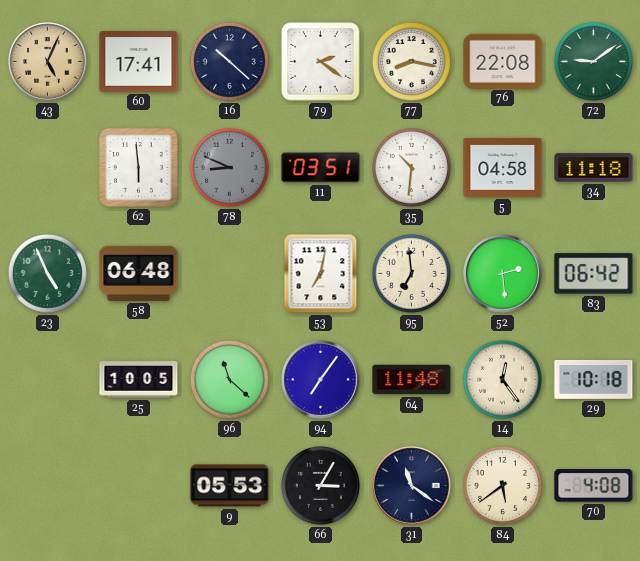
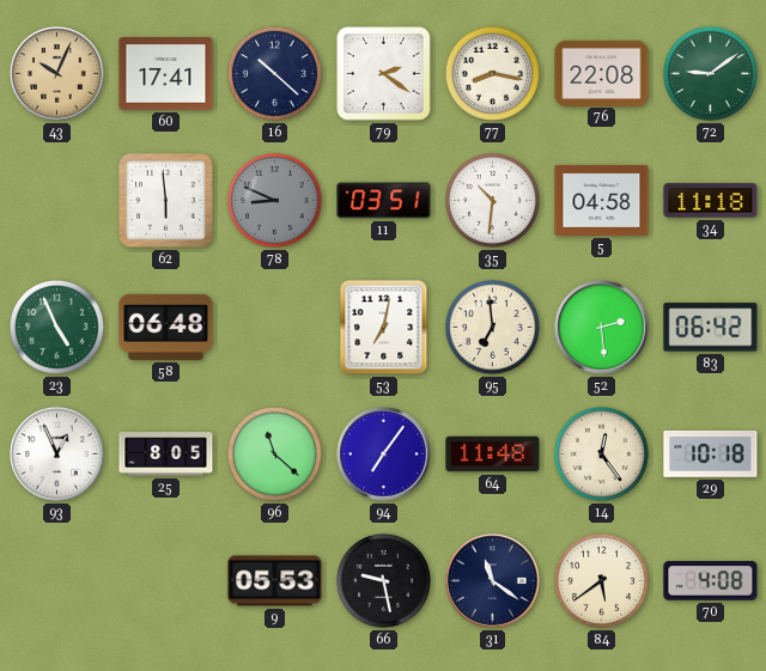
43: 5:04 -> 10:04 (57, 74)
93: none -> 12:56 (57, 455)
25: 10:05 -> 8:05 (166, 455)
66: 3:05 -> 9:28 (383, 580)
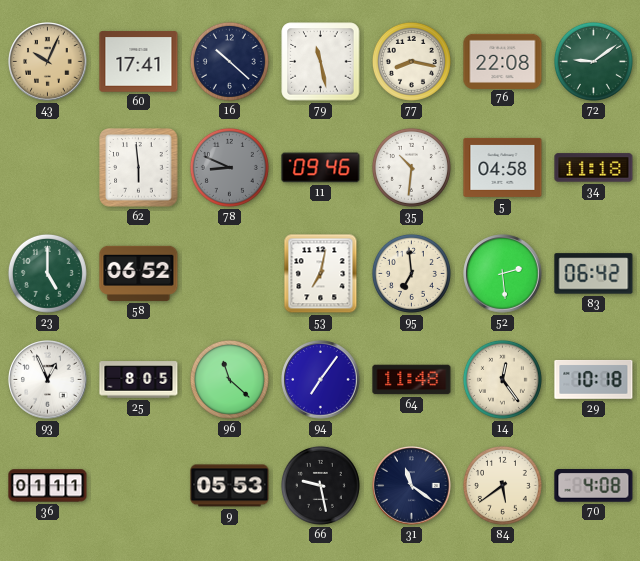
79: 2:21 -> 11:28 (321, 62)
11: 03:51 -> 09:46 (321, 168)
23: 4:56 -> 5:00 (47, 273)
58: 06:48 -> 06:52 (139, 273)
36: none -> 01:11 (48, 486)
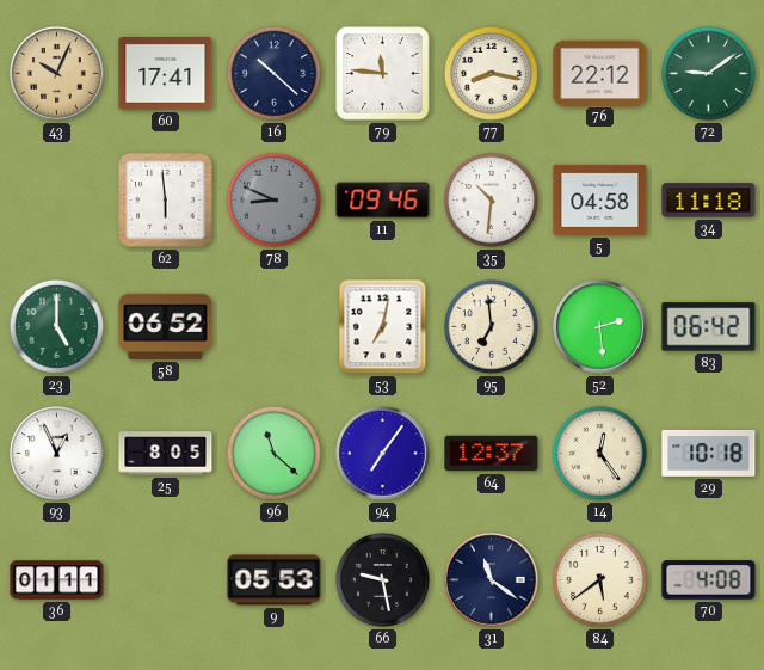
79: 11:28 -> 11:46 (383, 74)
76: 22:08 -> 22:12 (600, 73)
64: 11:48 -> 12:37 (492, 454)
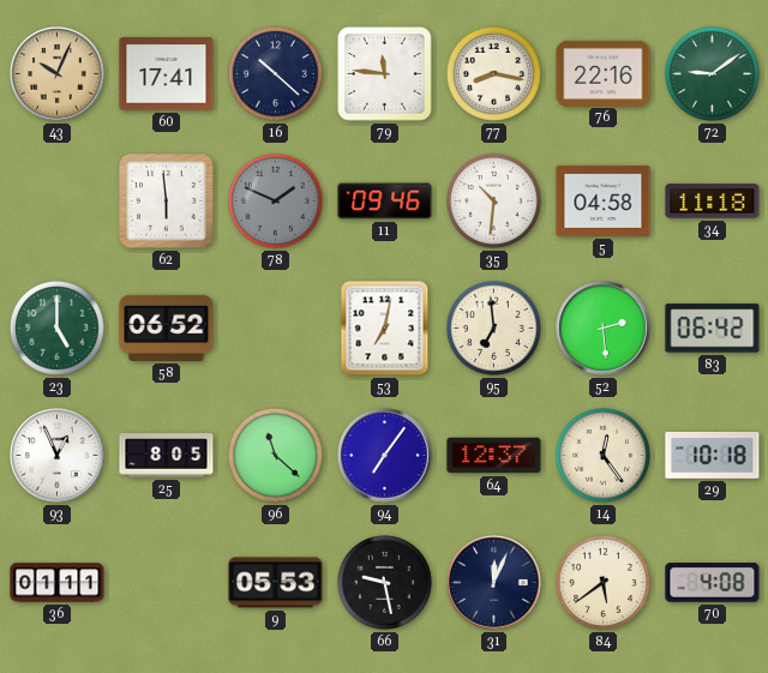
76: 22:12 -> 22:16 (604, 73)
78: 8:49 -> 1:49 (275, 200)
31: 11:21 -> 12:04 (494, 583)
